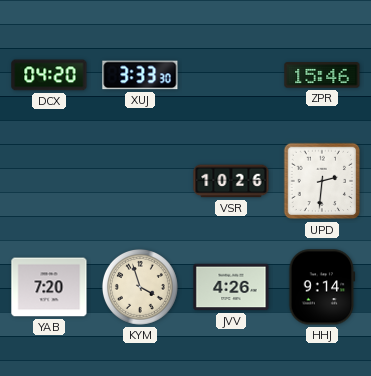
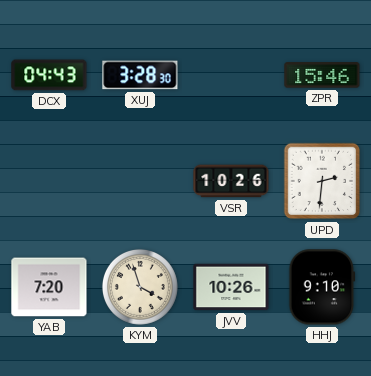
DCX: 04:20 -> 04:43 (49, 75)
XUJ: 3:33 -> 3:28 (140, 75)
JVV: 4:26 -> 10:26 (231, 287)
HHJ: 9:14 -> 9:10 (322, 287)
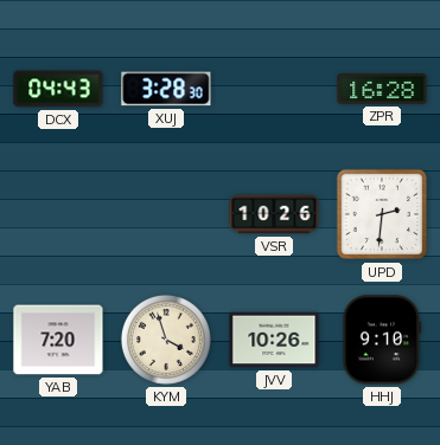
ZPR: 15:46 -> 16:28 (382, 89)
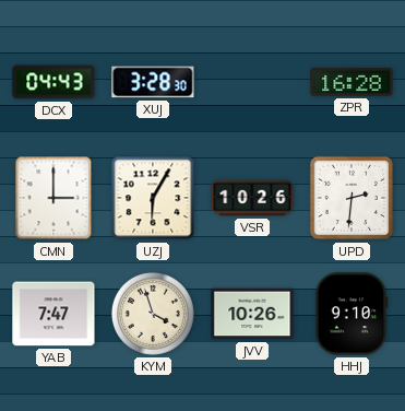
CMN: none -> 3:00 (53, 198)
UZJ: none -> 6:05 (153, 198)
YAB: 7:20 -> 7:47 (53, 314)
